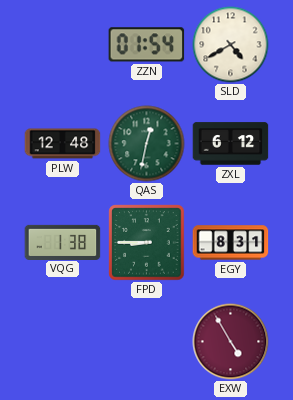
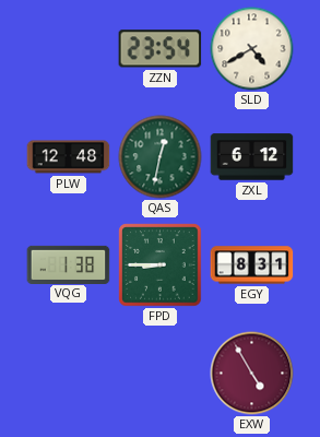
ZZN: 01:54 -> 23:54 (161, 49)
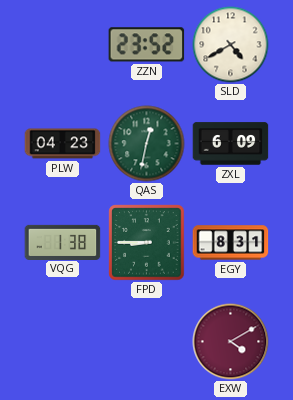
ZZN: 23:54 -> 23:52 (147, 45)
PLW: 12:48 -> 04:23 (63, 144)
ZXL: 6:12 -> 6:09 (231, 144)
EXW: 4:55 -> 4:10 (231, 342)
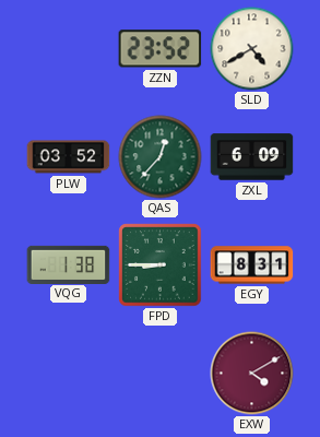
PLW: 04:23 -> 03:52 (69, 157)
QAS: 12:32 -> 12:37 (161, 157)
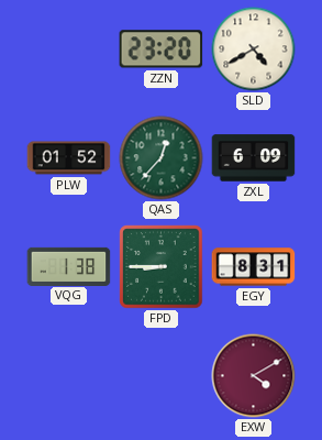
ZZN: 23:52 -> 23:20 (162, 50)
PLW: 03:52 -> 01:52 (69, 158)
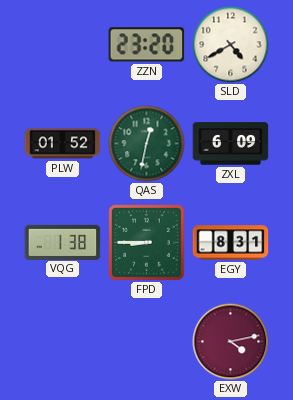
QAS: 12:37 -> 12:32 (147, 144)
EXW: 4:10 -> 4:13 (231, 342)
